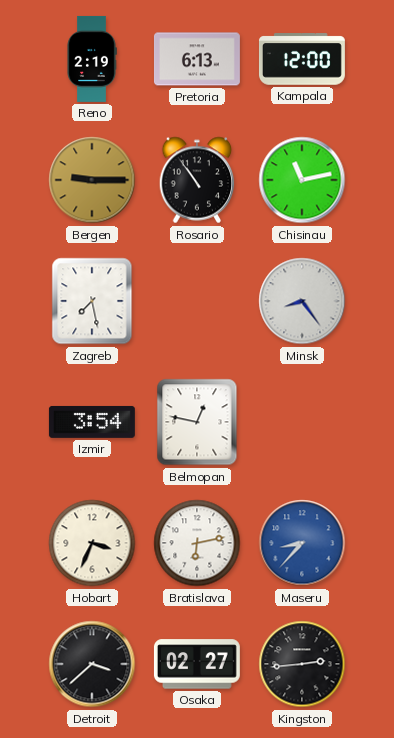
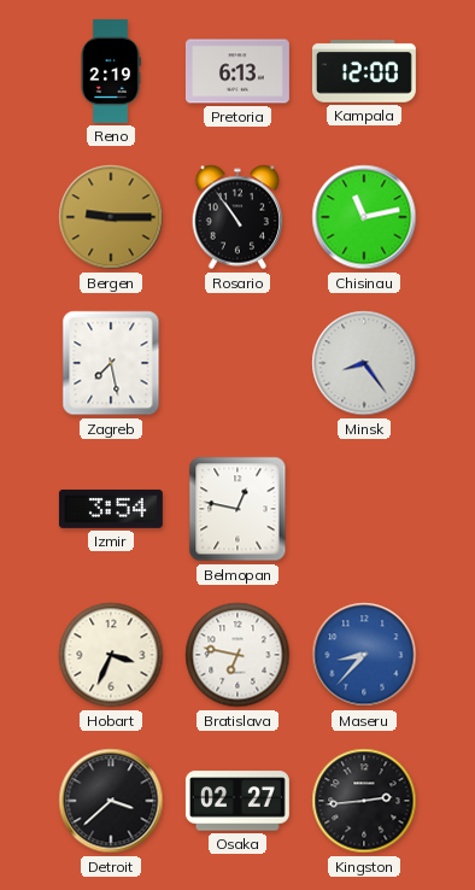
Bratislava: 6:13 -> 6:47 (237, 655)
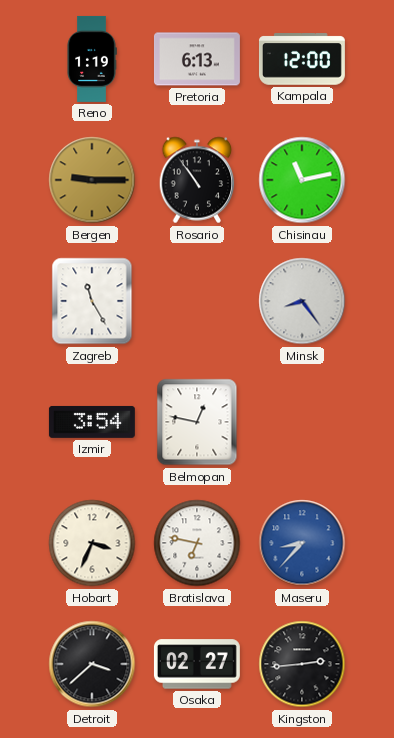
Reno: 2:19 -> 1:19 (92, 59)
Zagreb: 7:28 -> 11:25 (92, 301)
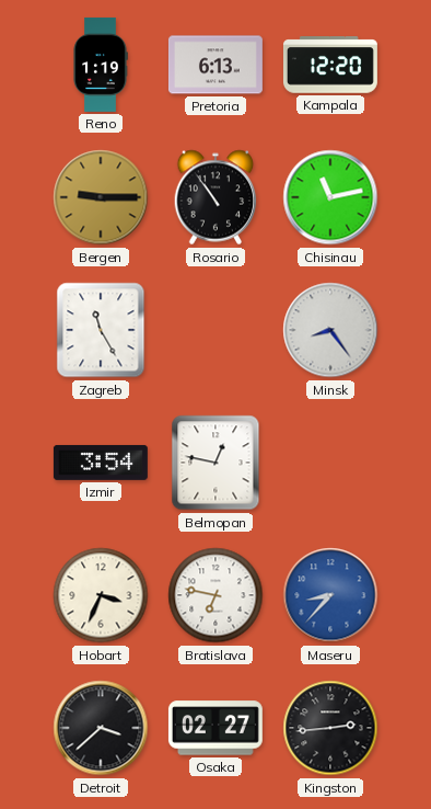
Kampala: 12:00 -> 12:20 (330, 65)
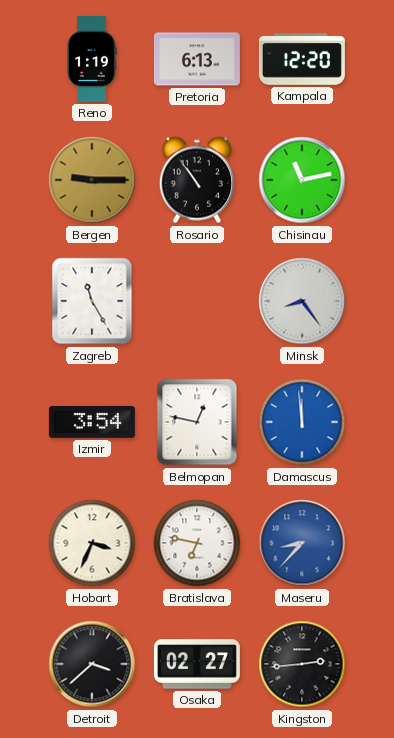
Damascus: none -> 11:59 (302, 422)
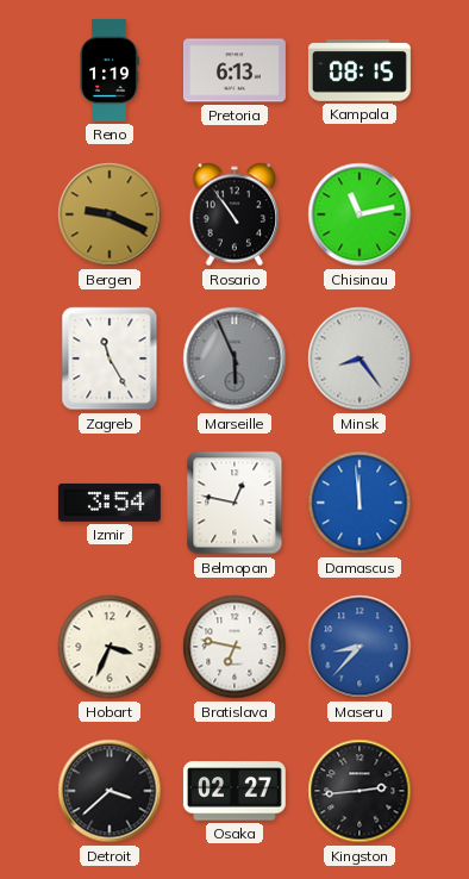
Kampala: 12:20 -> 08:15 (359, 70)
Bergen: 9:15 -> 9:19 (110, 214)
Marseille: none -> 5:56 (234, 359)
